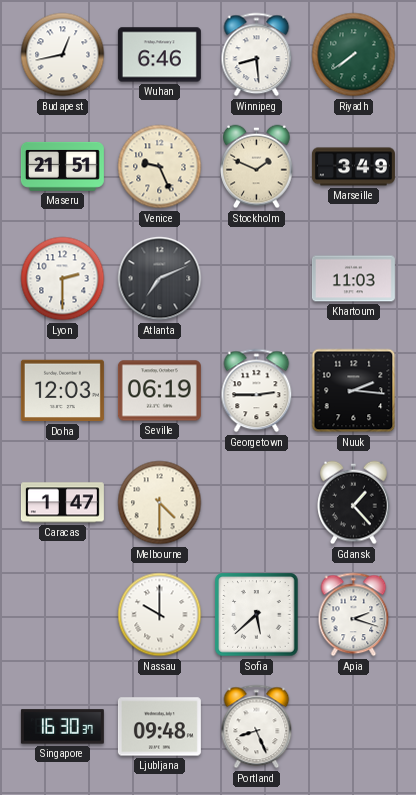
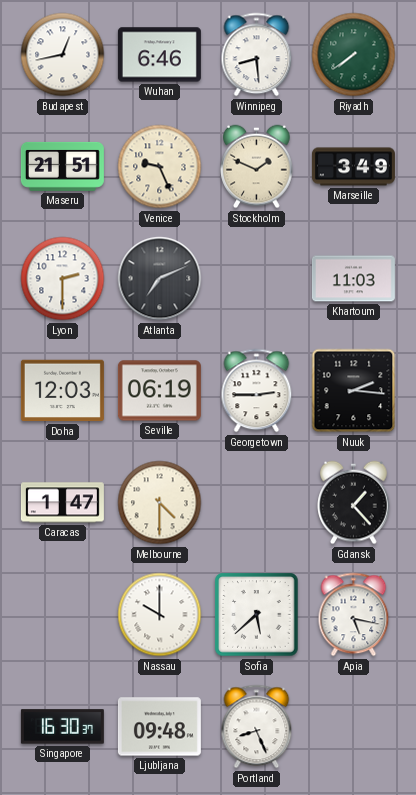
Apia: 2:18 -> 5:17 (354, 615)
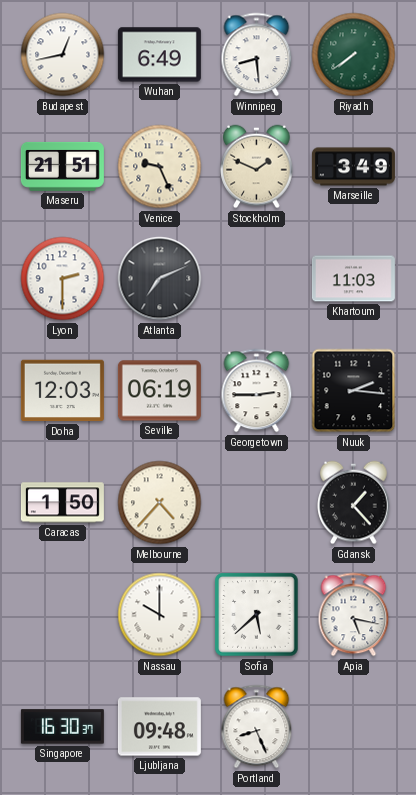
Wuhan: 6:46 -> 6:49 (159, 55)
Caracas: 1:47 -> 1:50 (62, 503)
Melbourne: 4:30 -> 4:37 (160, 503)
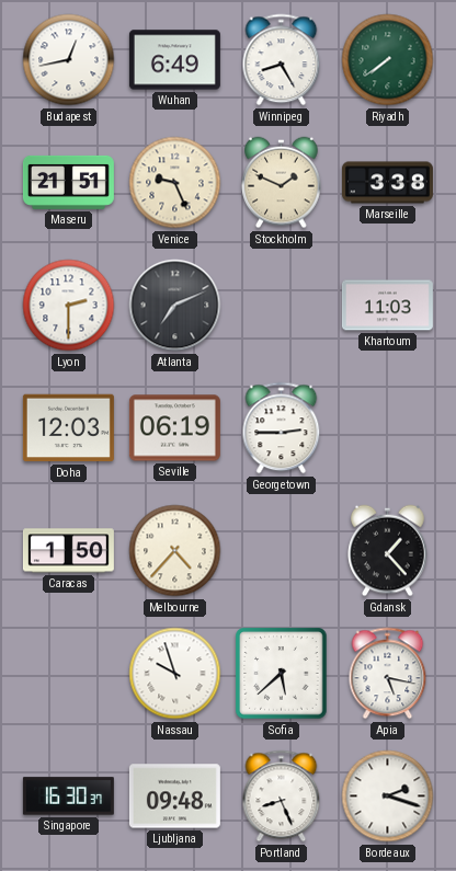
Winnipeg: 8:29 -> 8:25 (282, 60)
Marseille: 3:49 -> 3:38 (387, 183)
Nuuk: 2:16 -> none (354, 391)
Nassau: 10:00 -> 9:57 (175, 674)
Bordeaux: none -> 2:18 (388, 796)
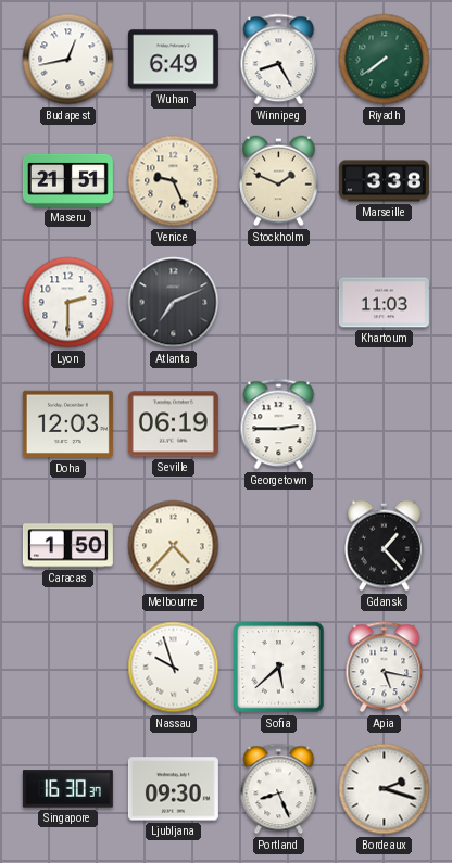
Ljubljana: 09:48 -> 09:30 (173, 789)
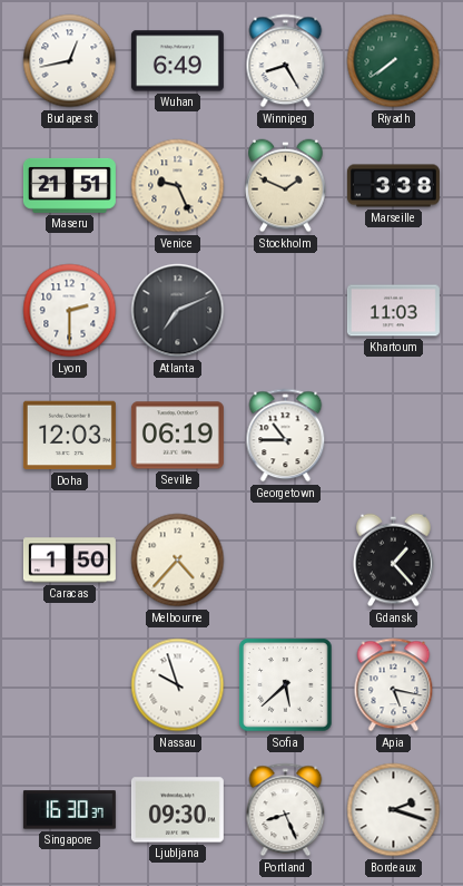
Georgetown: 2:45 -> 10:45 (286, 436)
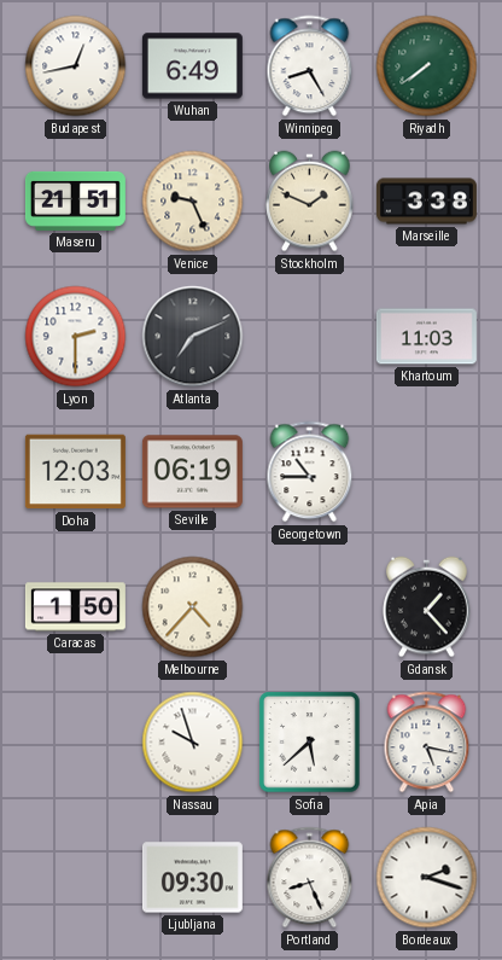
Singapore: 16:30 -> none (69, 810)
